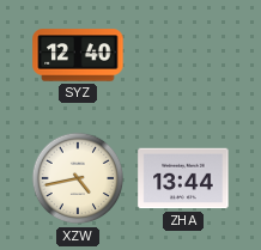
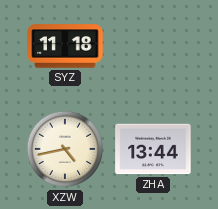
SYZ: 12:40 -> 11:18 (65, 46)
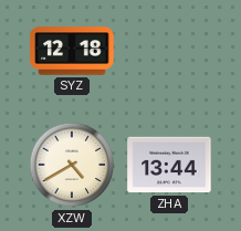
SYZ: 11:18 -> 12:18 (72, 51)
XZW: 4:43 -> 4:40 (72, 165)
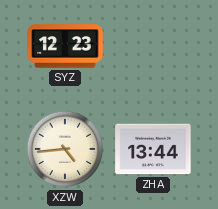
SYZ: 12:18 -> 12:23 (65, 46)
XZW: 4:40 -> 4:44 (65, 149)
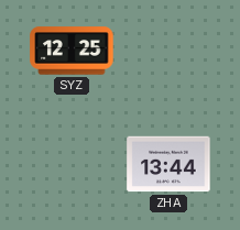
SYZ: 12:23 -> 12:25 (72, 51)
XZW: 4:44 -> none (65, 149)
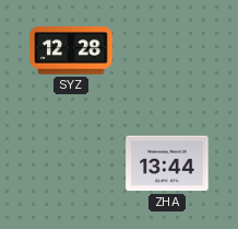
SYZ: 12:25 -> 12:28 (71, 50)
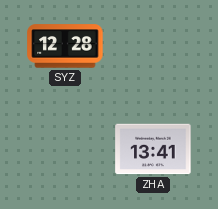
ZHA: 13:44 -> 13:41 (153, 149)
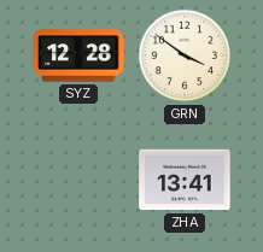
GRN: none -> 3:51 (185, 55)
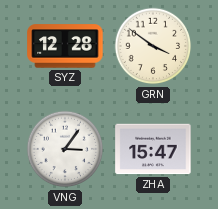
VNG: none -> 3:06 (65, 149)
ZHA: 13:41 -> 15:47 (153, 149)
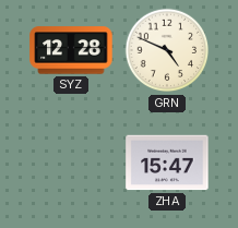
GRN: 3:51 -> 4:49 (167, 50)
VNG: 3:06 -> none (65, 149)
